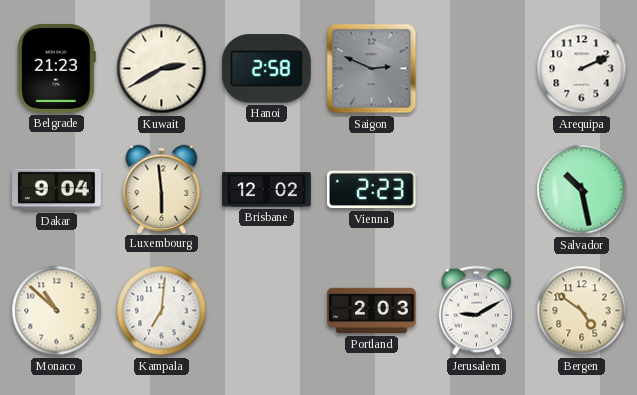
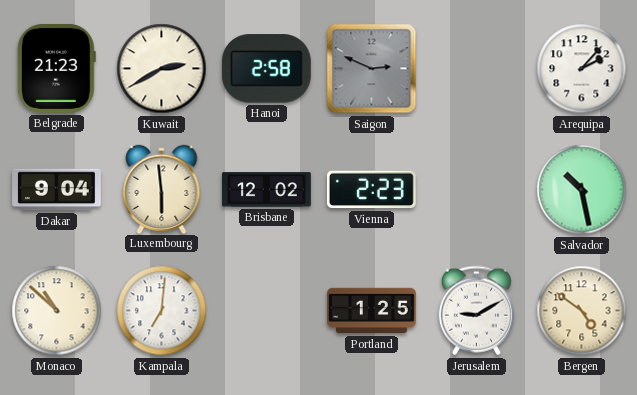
Arequipa: 2:11 -> 2:07 (582, 69)
Portland: 2:03 -> 1:25 (372, 311)
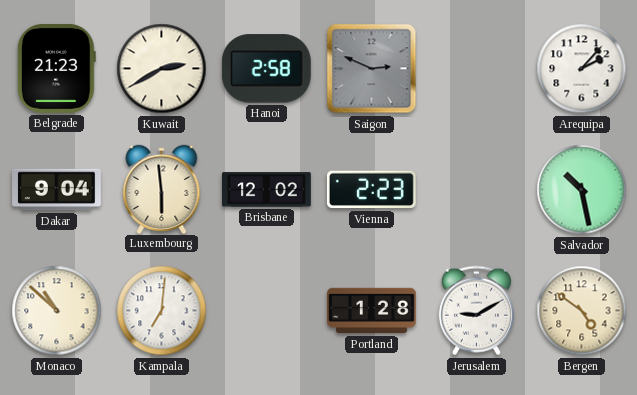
Portland: 1:25 -> 1:28 (372, 311)
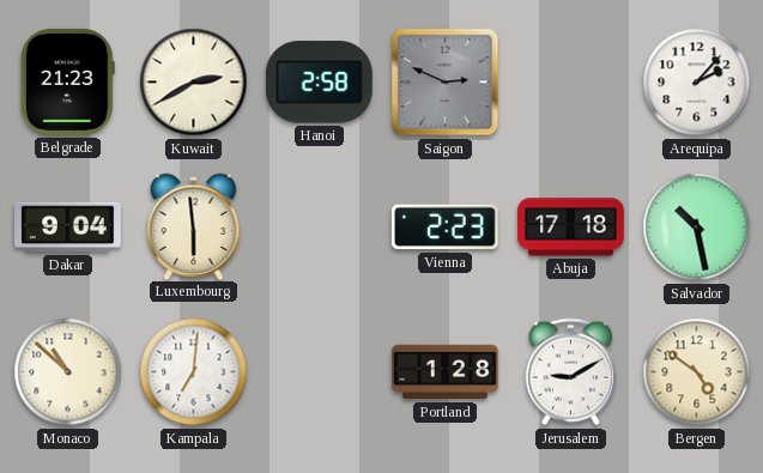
Brisbane: 12:02 -> none (267, 190)
Abuja: none -> 17:18 (571, 228)
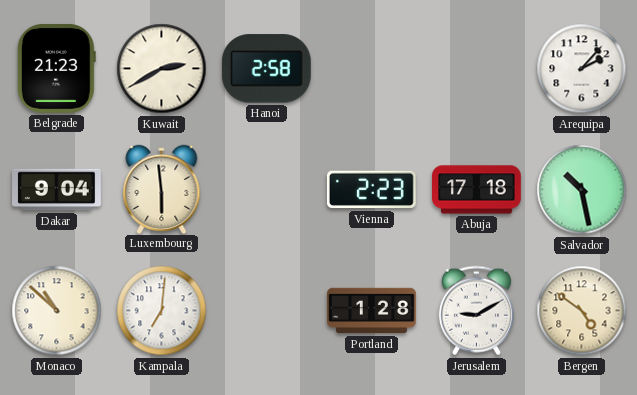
Saigon: 2:49 -> none (446, 83)
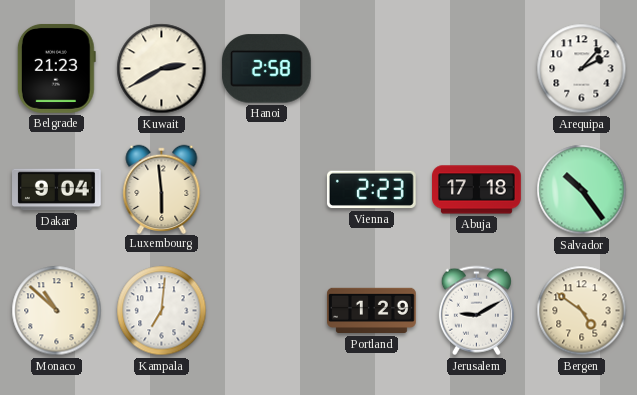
Salvador: 10:28 -> 10:24 (582, 190)
Portland: 1:28 -> 1:29 (372, 311)
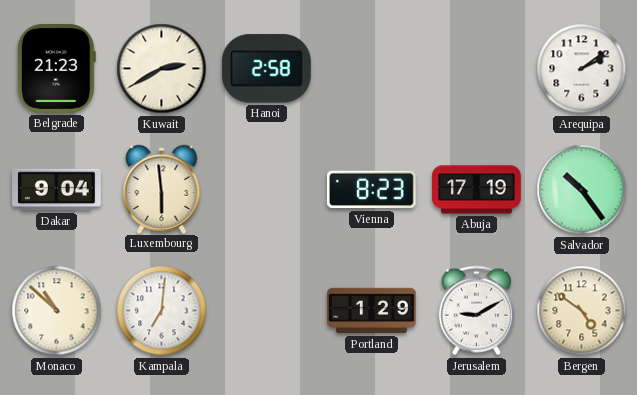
Arequipa: 2:07 -> 2:09 (582, 69)
Vienna: 2:23 -> 8:23 (371, 190)
Abuja: 17:18 -> 17:19 (477, 190)
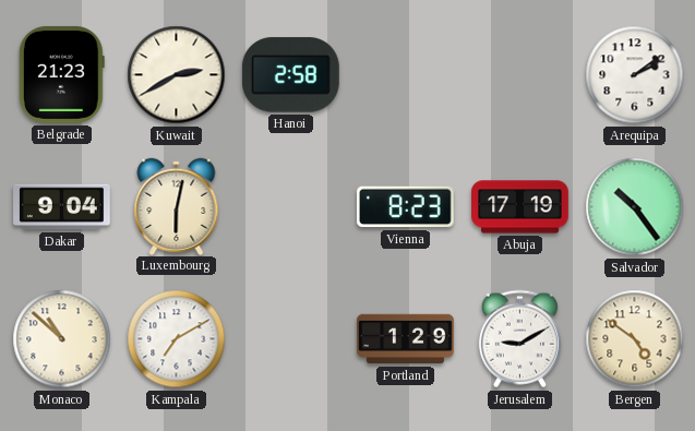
Luxembourg: 5:59 -> 6:02 (177, 206)
Kampala: 7:01 -> 7:10 (177, 339)
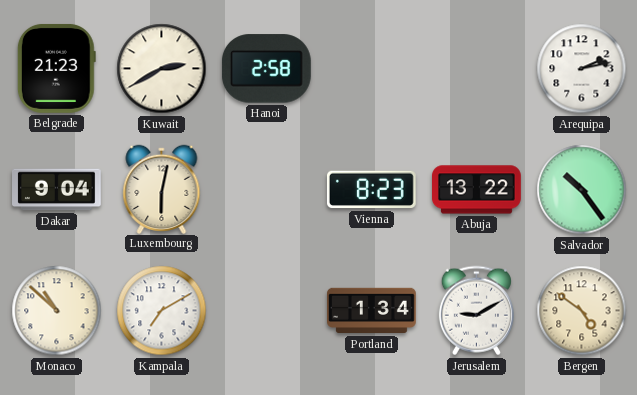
Arequipa: 2:09 -> 2:13 (582, 69)
Abuja: 17:19 -> 13:22 (477, 190)
Portland: 1:29 -> 1:34 (372, 311)
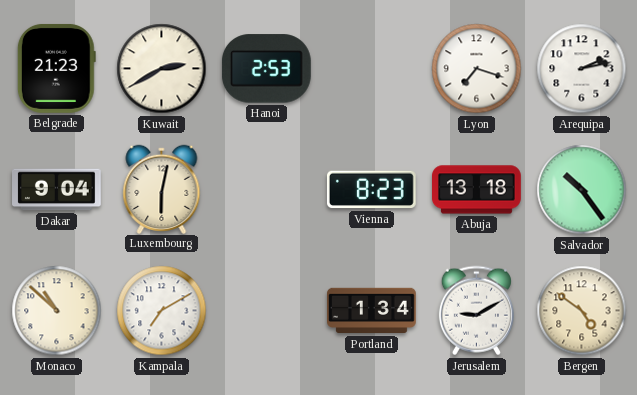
Hanoi: 2:58 -> 2:53 (266, 69)
Lyon: none -> 7:18 (477, 69)
Abuja: 13:22 -> 13:18 (477, 190)
